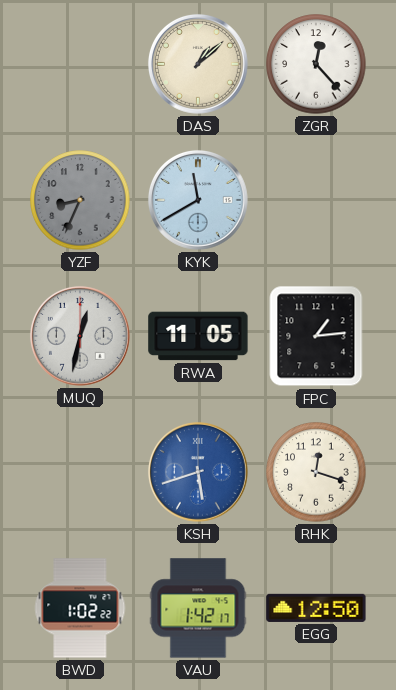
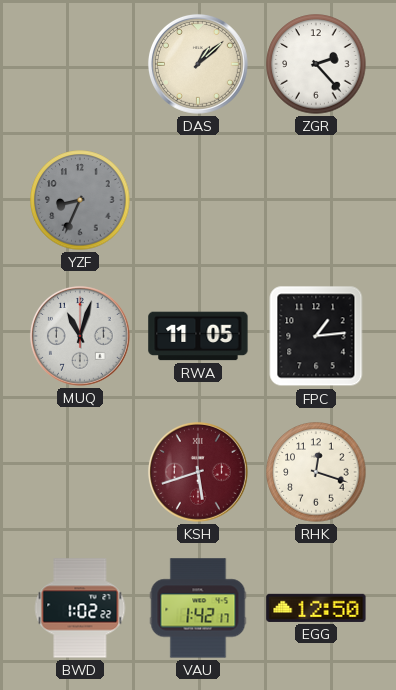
ZGR: 12:23 -> 2:23 (316, 64)
KYK: 11:40 -> none (198, 200)
MUQ: 12:32 -> 11:03 (80, 336)
KSH dial: blue -> burgundy (198, 472)
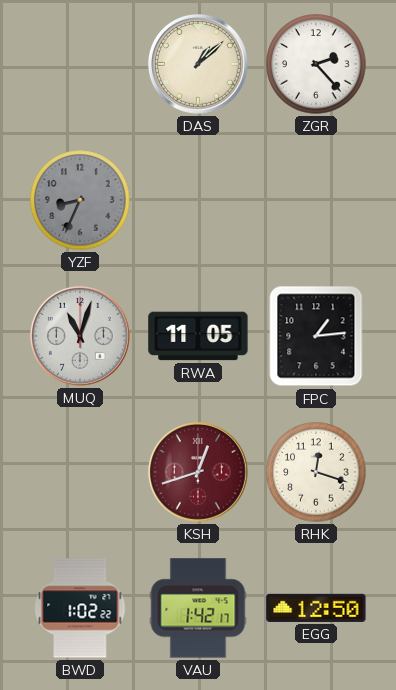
KSH: 5:42 -> 12:42 (198, 472)
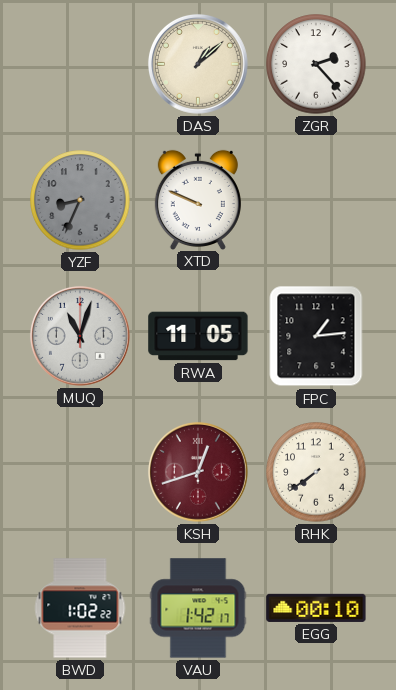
XTD: none -> 9:49 (198, 199)
RHK: 12:18 -> 7:39 (316, 472)
EGG: 12:50 -> 00:10 (316, 608)
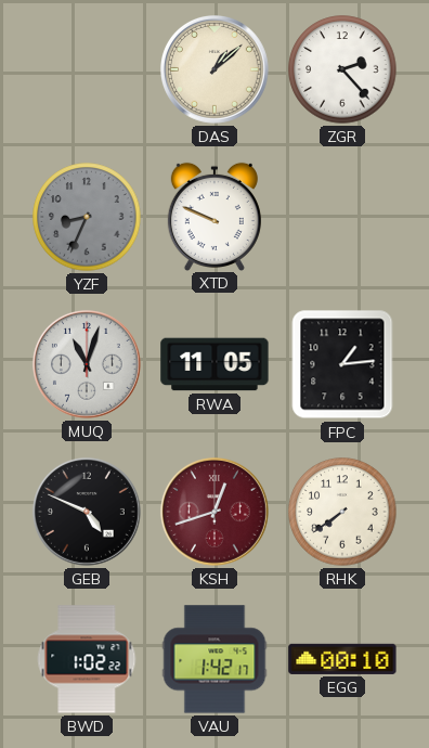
GEB: none -> 4:49 (87, 512)
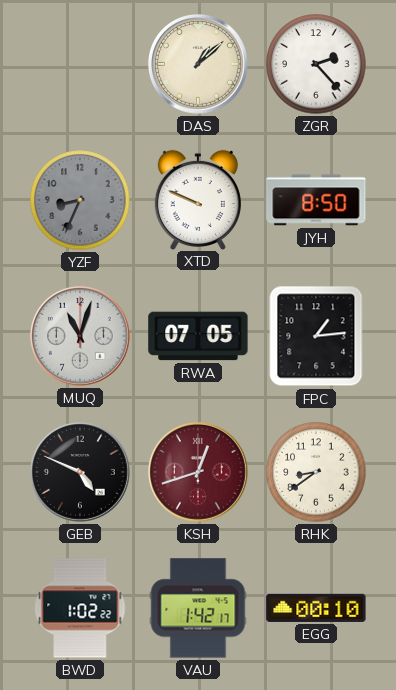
JYH: none -> 8:50 (316, 200)
RWA: 11:05 -> 07:05 (198, 336)
RHK: 7:39 -> 8:39 (316, 472)
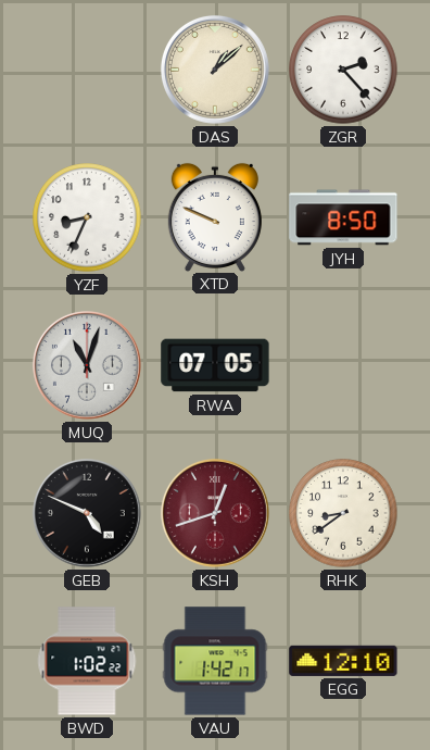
YZF dial: grey -> white (87, 217)
FPC: 1:14 -> none (316, 336)
EGG: 00:10 -> 12:10 (343, 661)
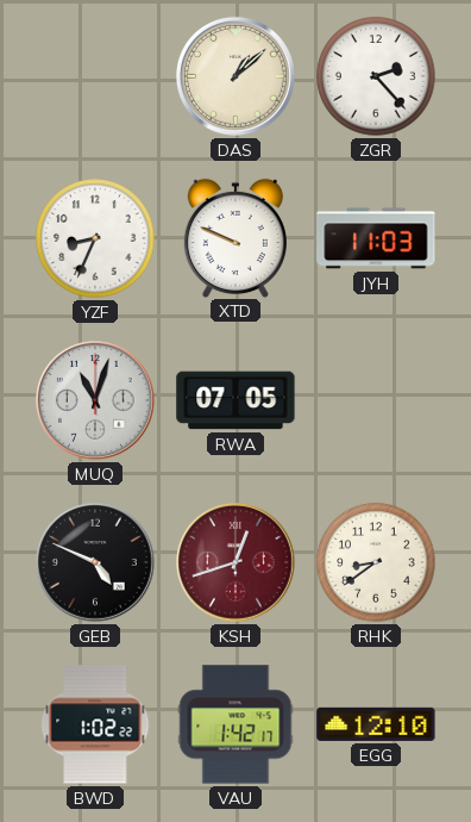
JYH: 8:50 -> 11:03 (376, 238)
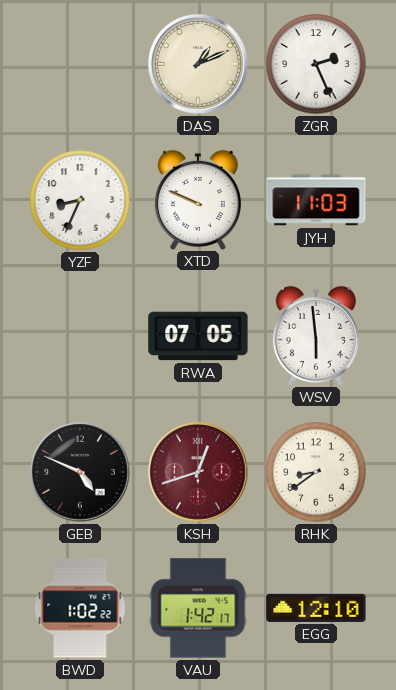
DAS: 1:08 -> 1:11 (198, 64)
ZGR: 2:23 -> 2:26 (316, 64)
MUQ: 11:03 -> none (95, 400)
WSV: none -> 5:59 (316, 335)
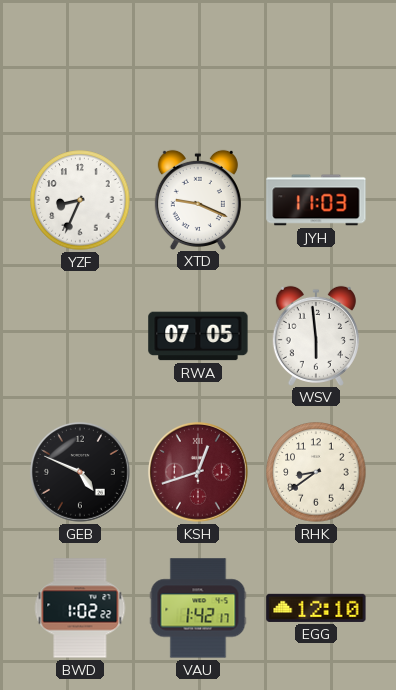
DAS: 1:11 -> none (198, 64)
ZGR: 2:26 -> none (316, 64)
XTD: 9:49 -> 9:19 (198, 199)
